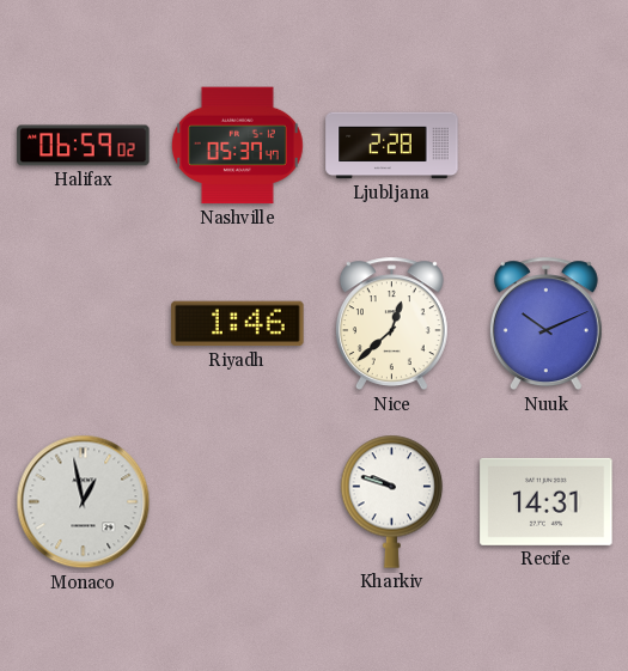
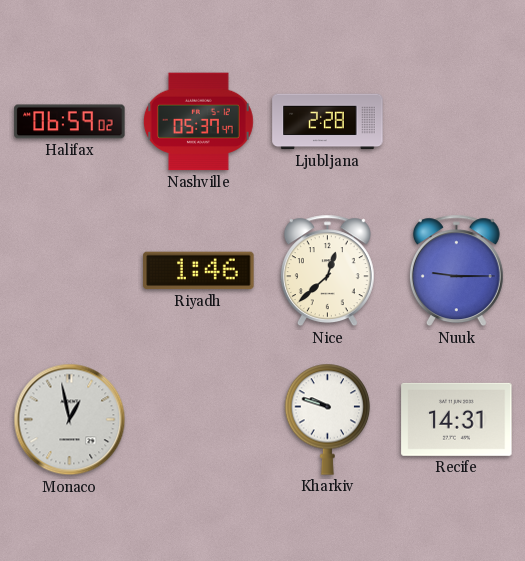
Nuuk: 10:11 -> 9:15 (456, 271)
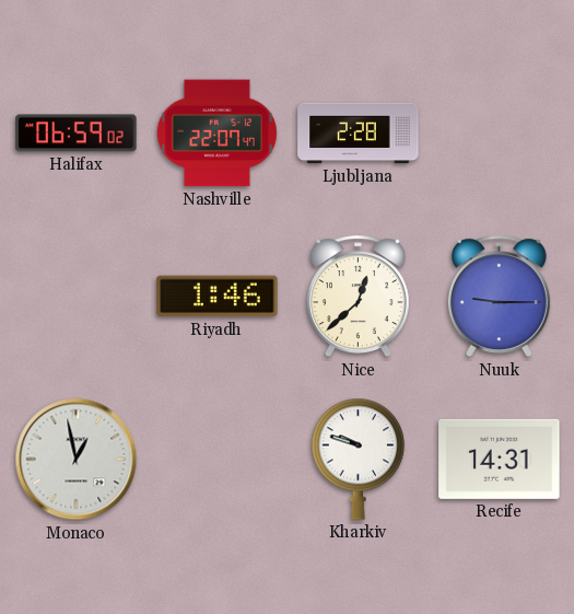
Nashville: 05:37 -> 22:07 (216, 134)
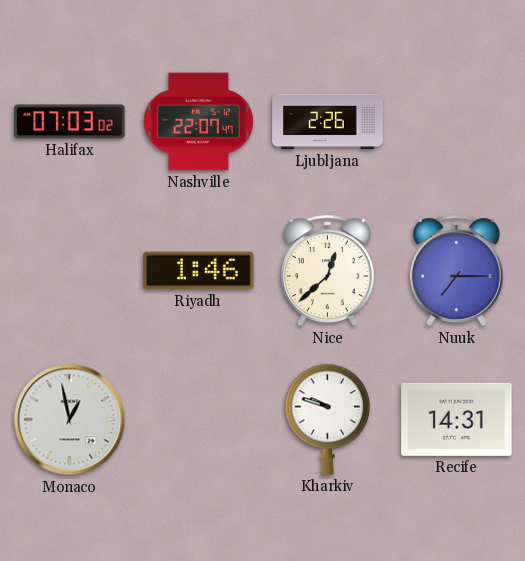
Halifax: 06:59 -> 07:03 (70, 122)
Ljubljana: 2:28 -> 2:26 (328, 122)
Nuuk: 9:15 -> 7:15 (456, 271)
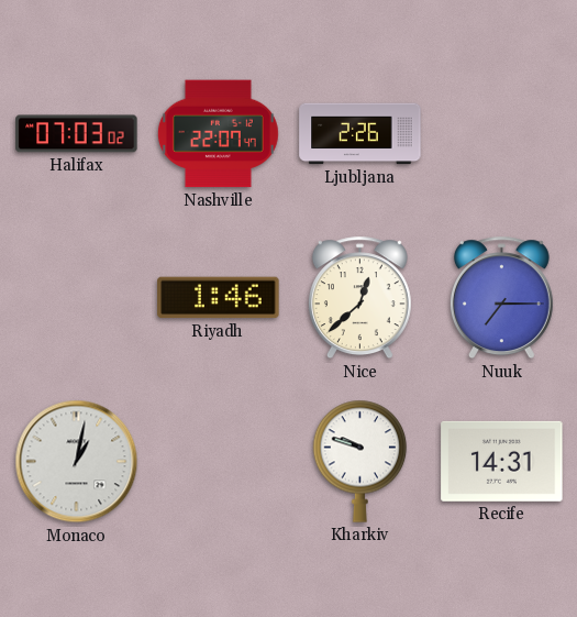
Monaco: 12:58 -> 1:02 (77, 462)
